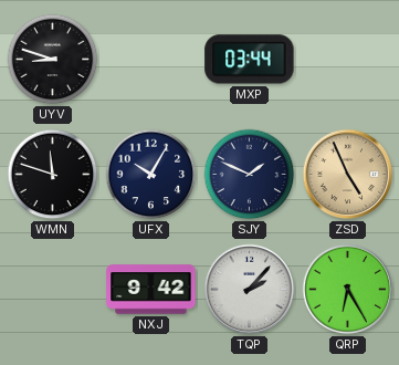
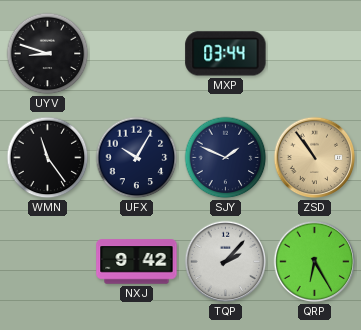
WMN: 11:48 -> 11:24 (48, 158)
ZSD: 4:56 -> 10:54 (315, 158)
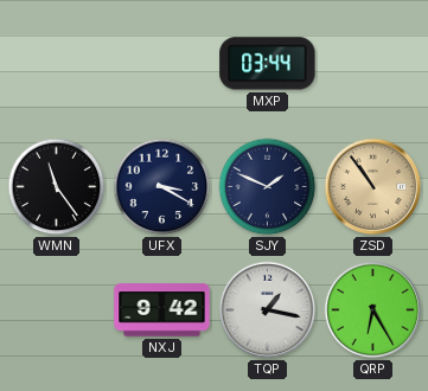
UYV: 8:48 -> none (48, 54)
UFX: 10:05 -> 3:20 (162, 187)
TQP: 2:07 -> 1:17 (268, 310)
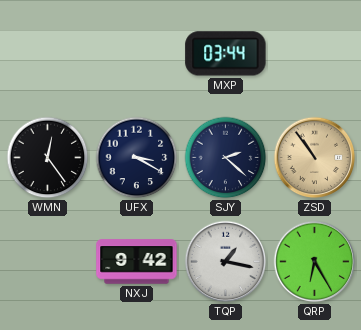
WMN: 11:24 -> 12:24 (48, 158)
SJY: 1:49 -> 2:22 (226, 158)
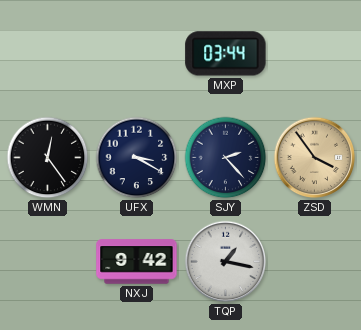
SJY: 2:22 -> 2:23 (226, 158)
ZSD: 10:54 -> 3:54 (315, 158)
QRP: 6:25 -> none (315, 262)
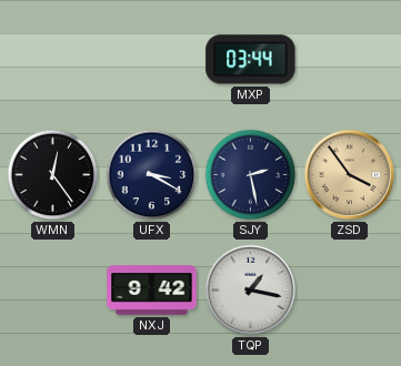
SJY: 2:23 -> 2:28 (251, 175)
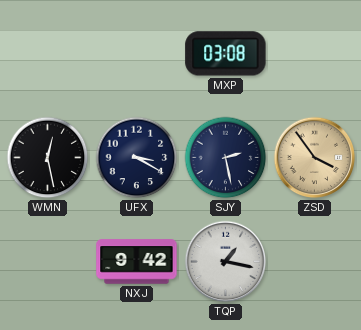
MXP: 03:44 -> 03:08 (226, 54)
WMN: 12:24 -> 12:28 (48, 158)
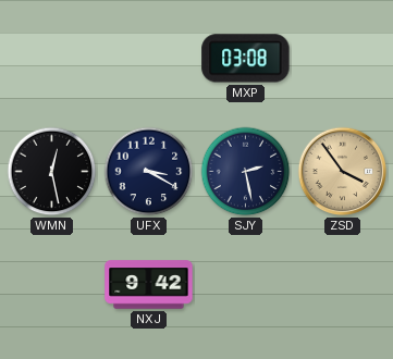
TQP: 1:17 -> none (226, 262)
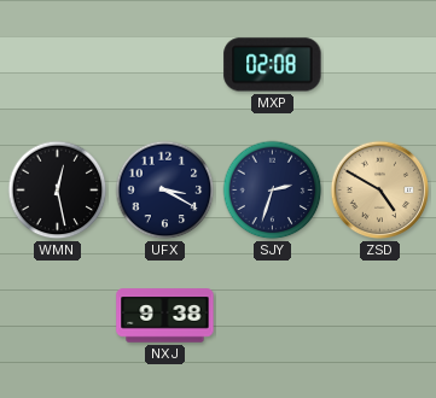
MXP: 03:08 -> 02:08 (273, 65)
SJY: 2:28 -> 2:33 (273, 191)
ZSD: 3:54 -> 4:50 (380, 191)
NXJ: 9:42 -> 9:38 (165, 316)
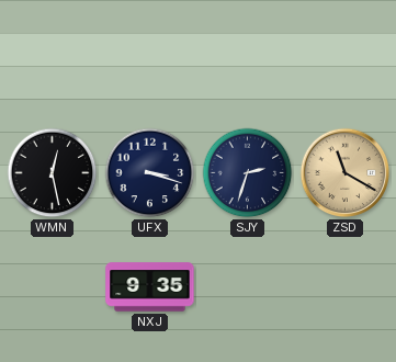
MXP: 02:08 -> none (273, 65)
UFX: 3:20 -> 3:18 (150, 173)
ZSD: 4:50 -> 11:20 (346, 173)
NXJ: 9:38 -> 9:35 (150, 287)
